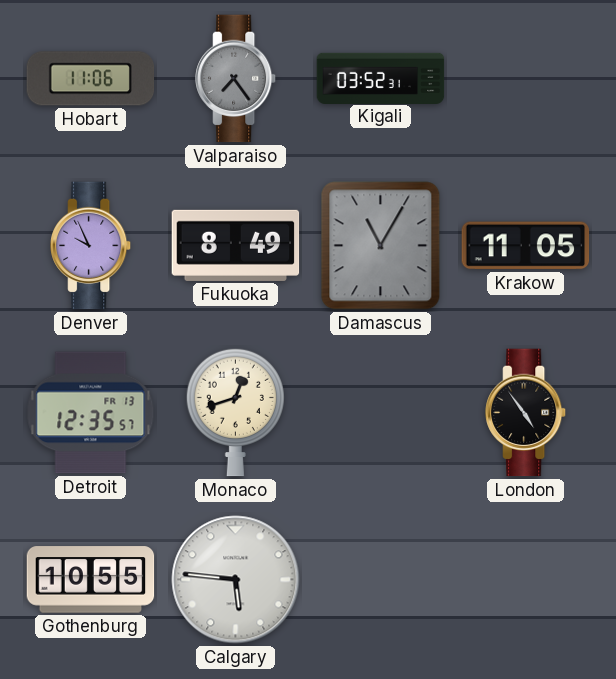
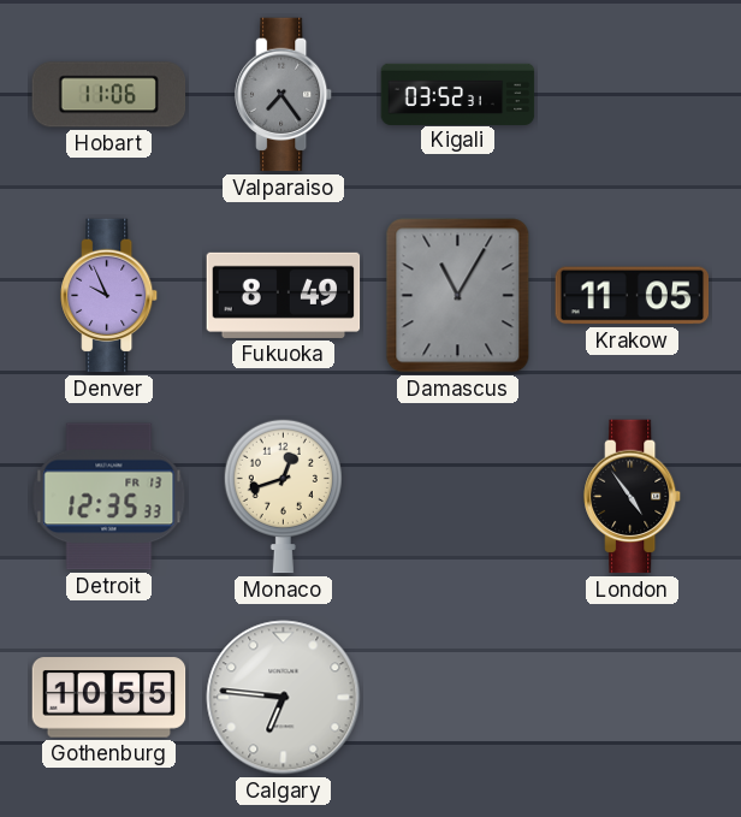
Detroit: 12:35:57 -> 12:35:33 (109, 497)
Calgary: 5:46 -> 6:46 (284, 698)
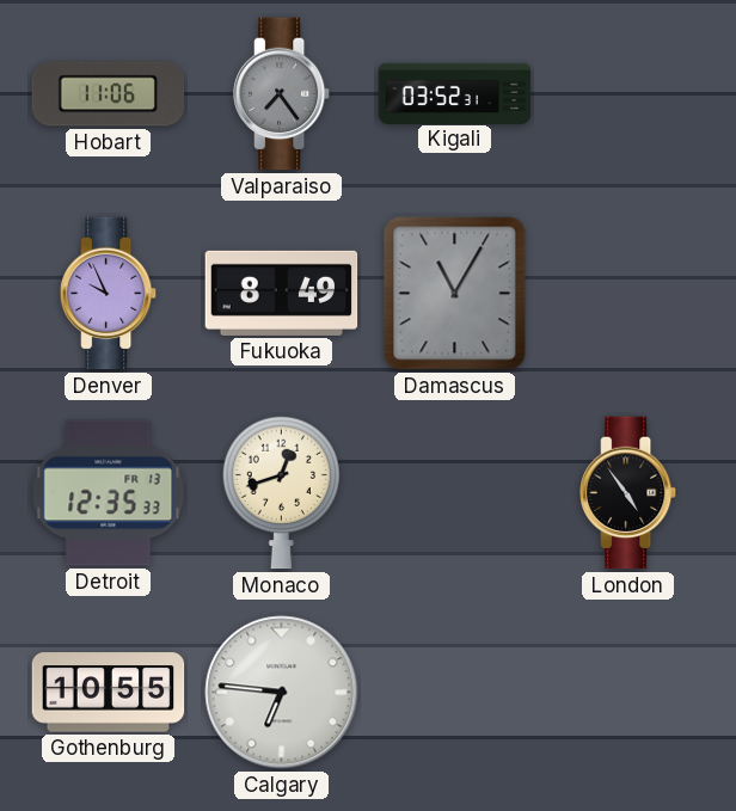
Krakow: 11:05 -> none (633, 296)
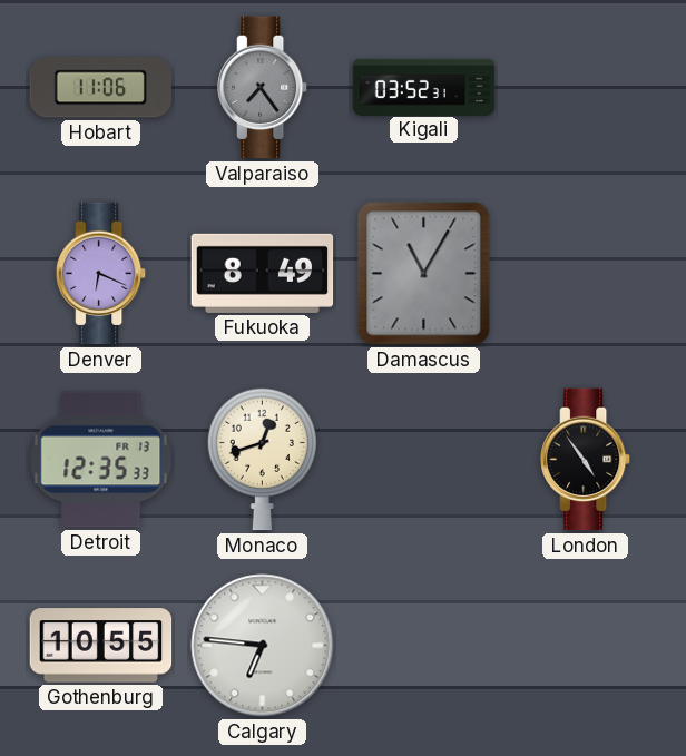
Denver: 9:56 -> 6:19 (101, 274)
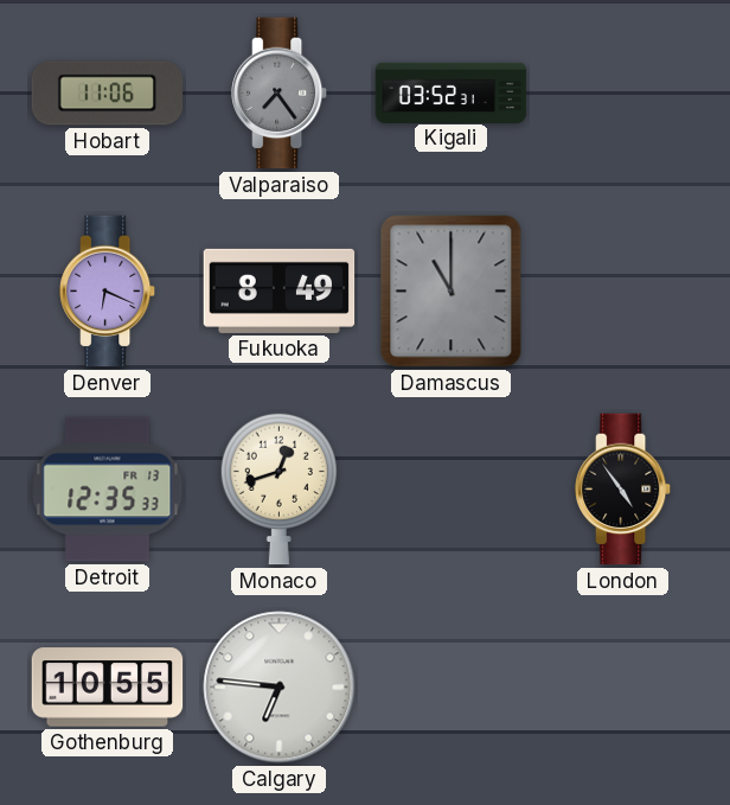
Damascus: 11:05 -> 11:00 (452, 292)
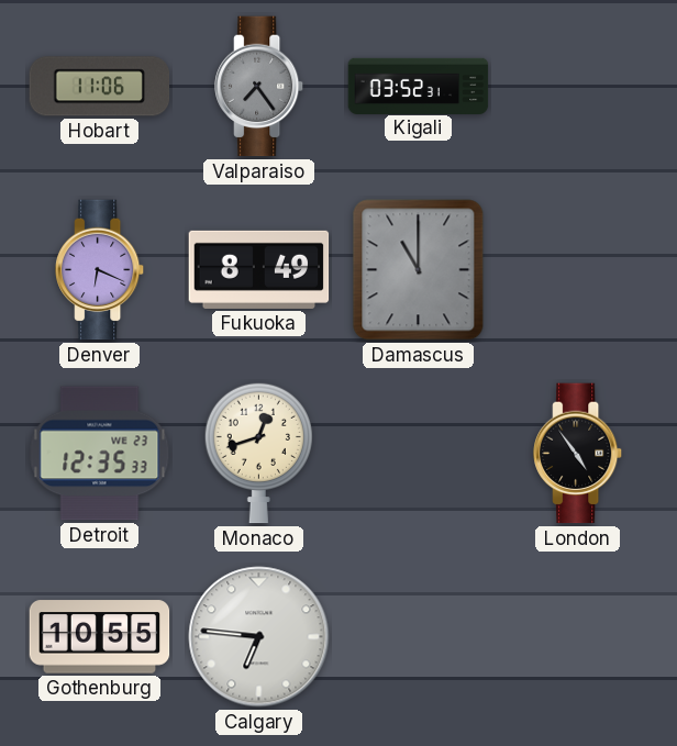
Detroit date: FR 13 -> WE 23 (100, 454)
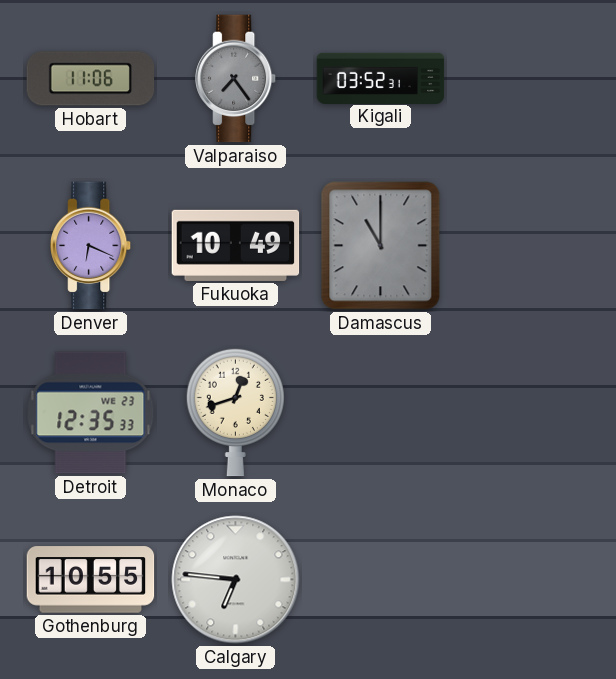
Fukuoka: 8:49 -> 10:49 (236, 245)
London: 4:54 -> none (578, 454)
